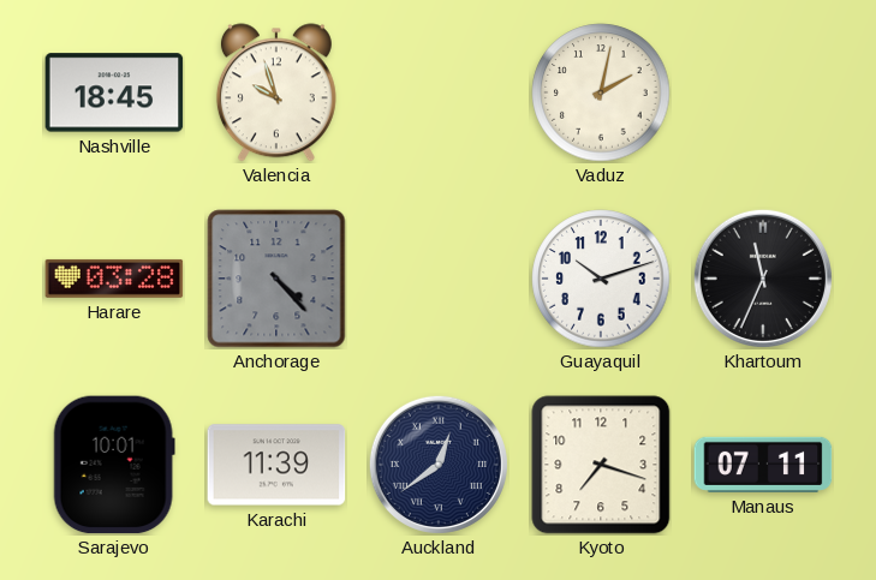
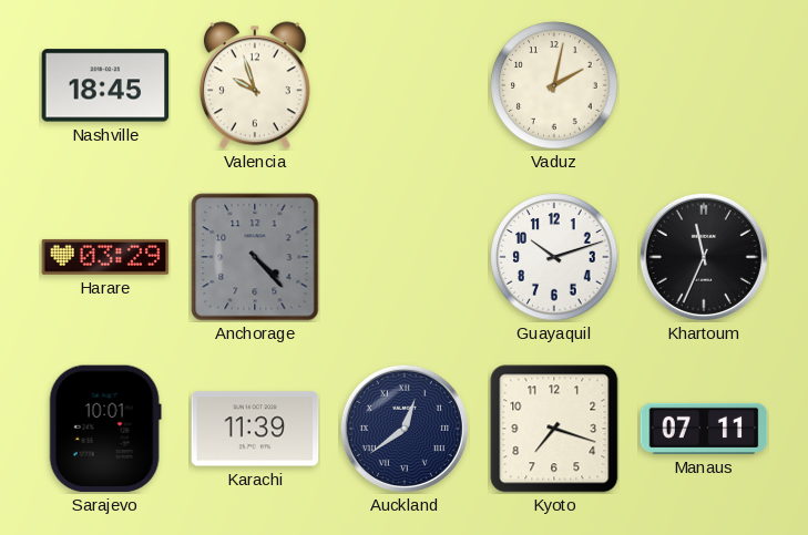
Harare: 03:28 -> 03:29 (105, 257)
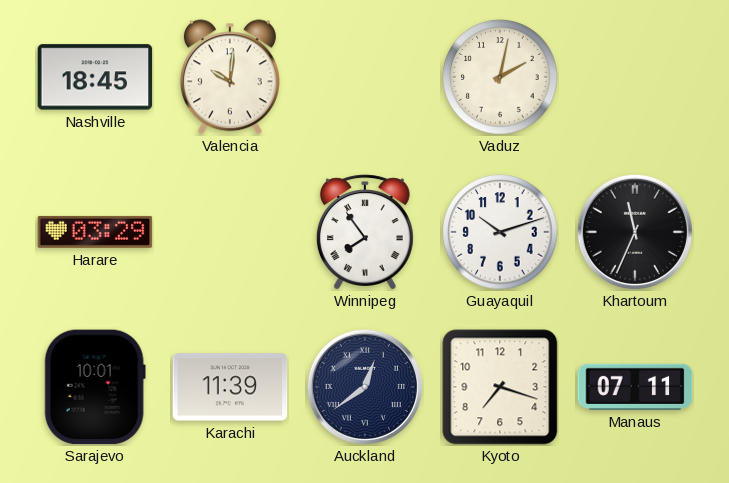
Valencia: 9:57 -> 10:01 (230, 77)
Anchorage: 4:23 -> none (255, 257)
Winnipeg: none -> 7:54 (365, 232)
